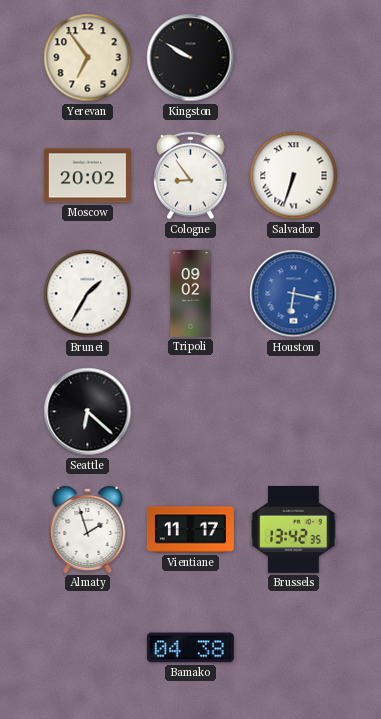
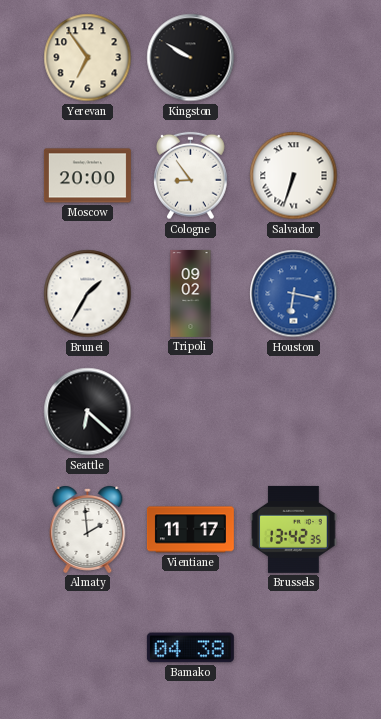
Moscow: 20:02 -> 20:00 (87, 176)
Almaty: 1:57 -> 1:59 (88, 530)
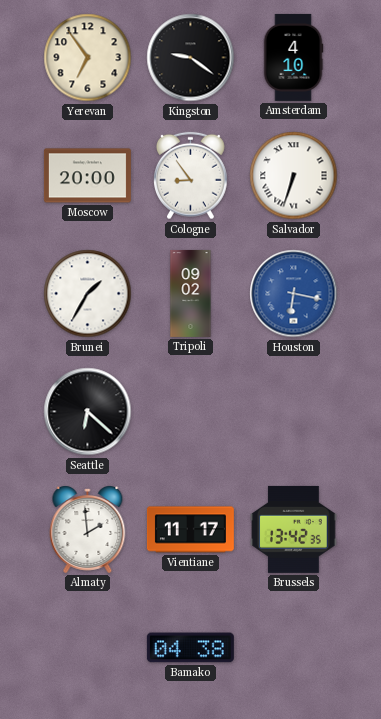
Kingston: 9:50 -> 9:21 (191, 58)
Amsterdam: none -> 4:10 (293, 57)
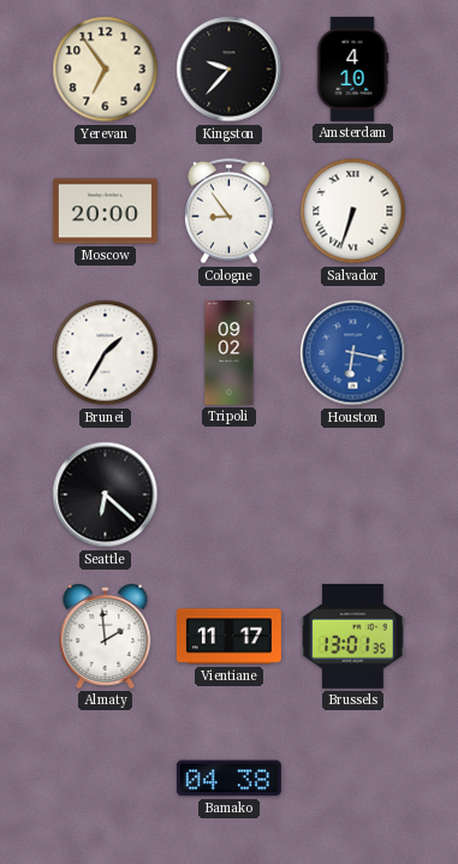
Kingston: 9:21 -> 9:37 (230, 70)
Brussels: 13:42 -> 13:01 (353, 636)
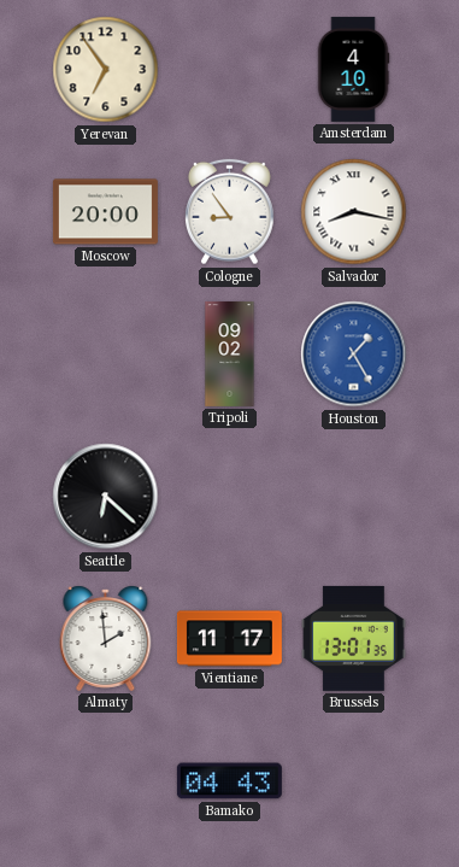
Kingston: 9:37 -> none (230, 70)
Salvador: 6:33 -> 8:17 (354, 212)
Brunei: 1:35 -> none (106, 353)
Houston: 6:17 -> 1:25 (354, 355)
Bamako: 04:38 -> 04:43 (229, 781)
